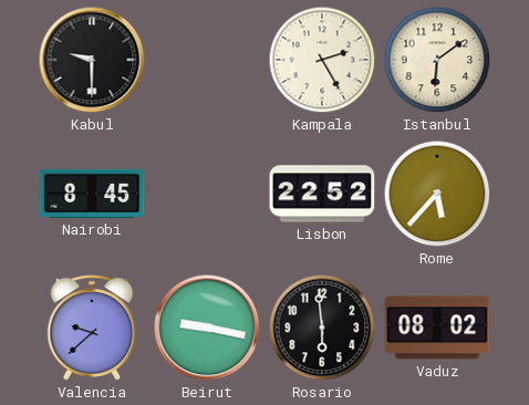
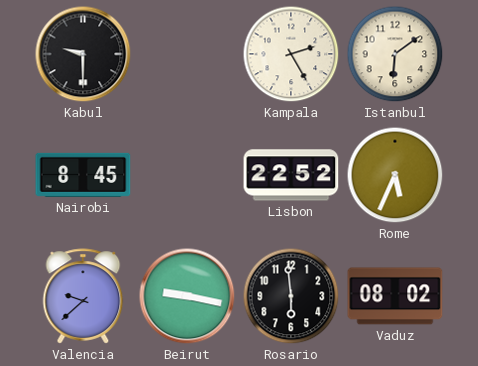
Rome: 5:37 -> 5:34 (395, 175)
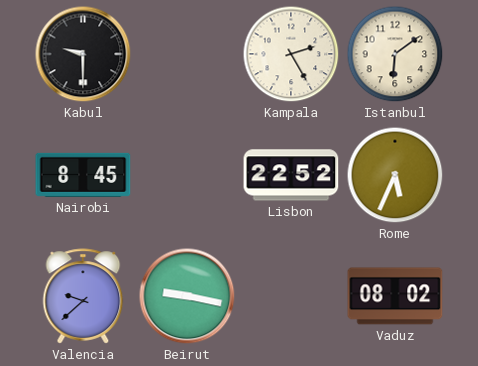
Rosario: 5:59 -> none (291, 296)
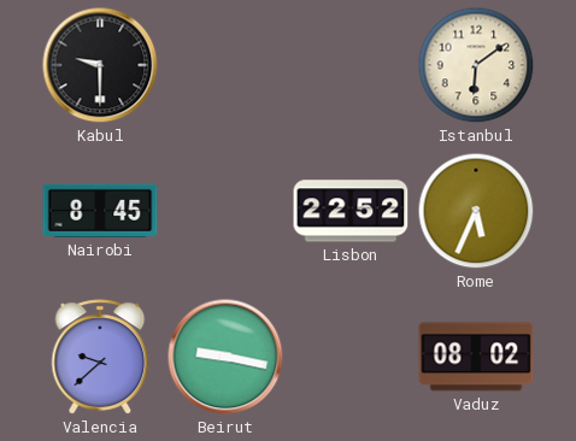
Kampala: 2:25 -> none (291, 54)
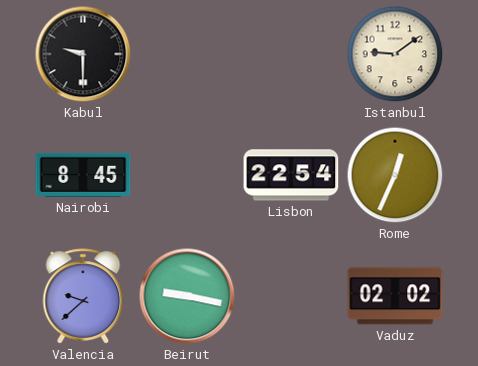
Istanbul: 6:09 -> 9:09 (395, 54)
Lisbon: 22:52 -> 22:54 (291, 175)
Rome: 5:34 -> 12:34 (395, 175)
Vaduz: 08:02 -> 02:02 (395, 296)
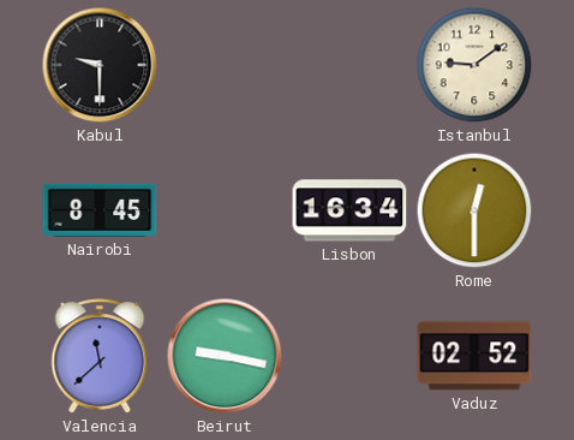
Lisbon: 22:54 -> 16:34 (349, 210)
Rome: 12:34 -> 12:30 (474, 210)
Valencia: 9:38 -> 11:38 (100, 356)
Vaduz: 02:02 -> 02:52 (474, 356)
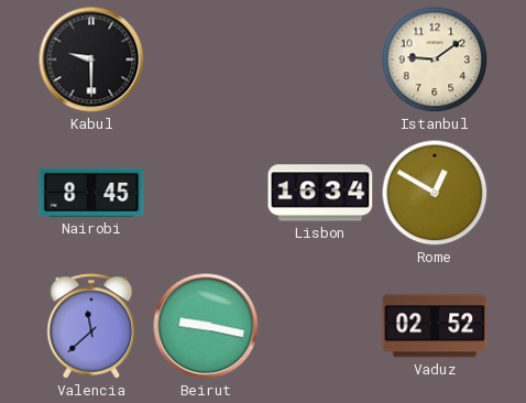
Rome: 12:30 -> 12:50 (435, 193)
